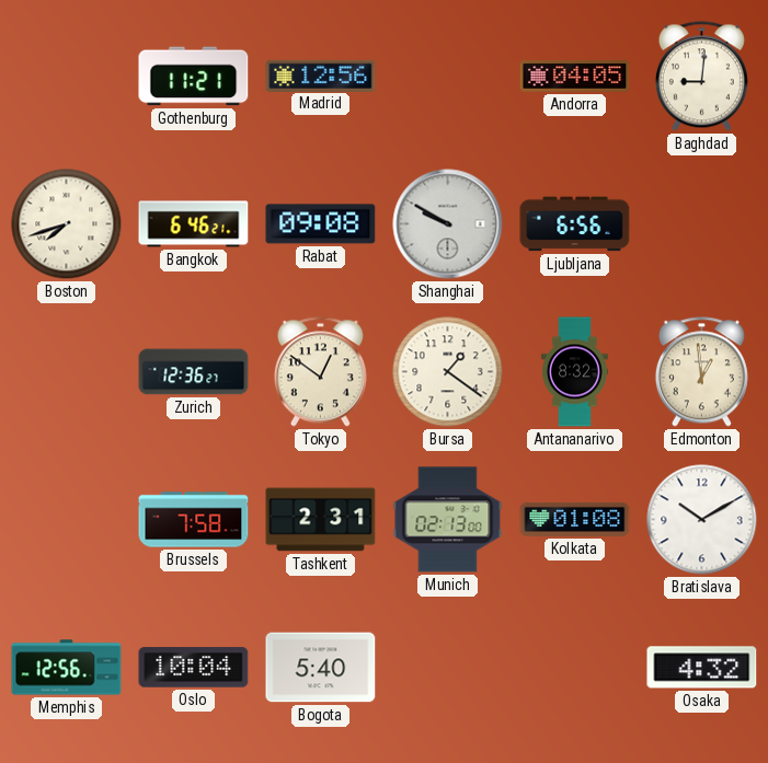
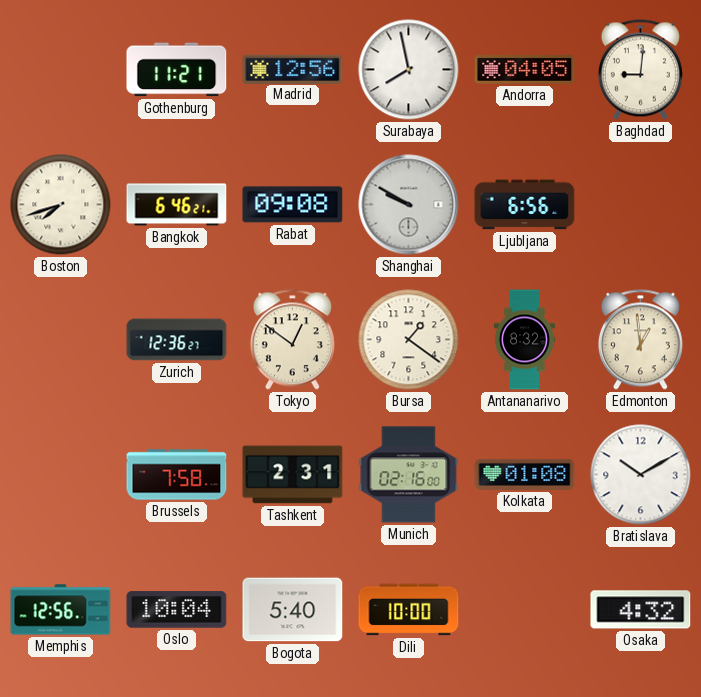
Surabaya: none -> 7:58 (409, 70)
Munich: 02:13 -> 02:16 (409, 475)
Dili: none -> 10:00 (409, 610)
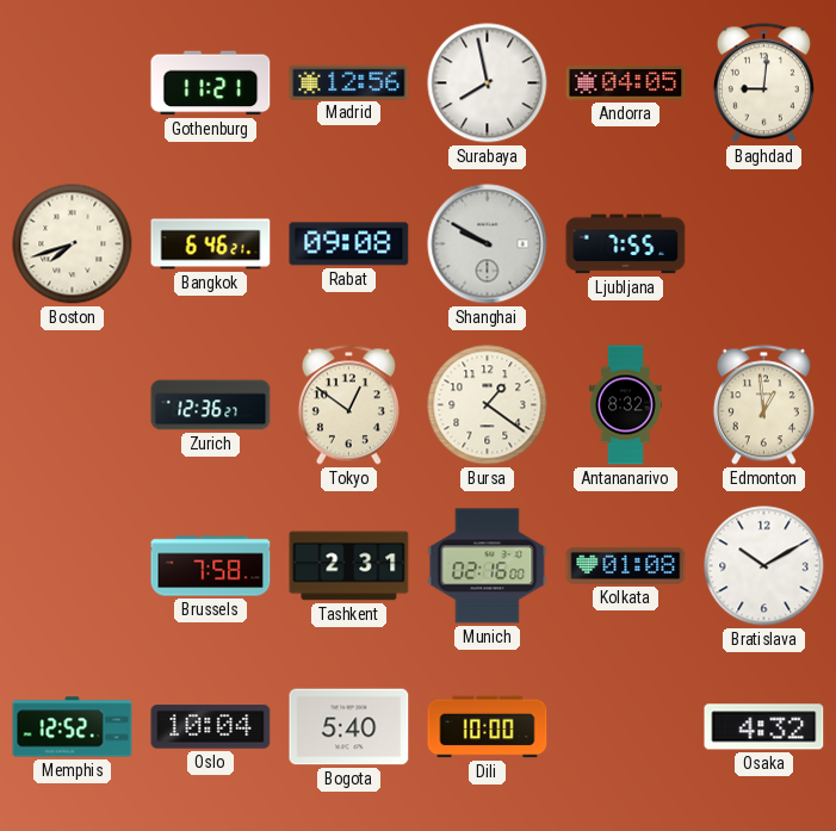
Ljubljana: 6:56 -> 7:55 (626, 244)
Memphis: 12:56 -> 12:52 (73, 727)
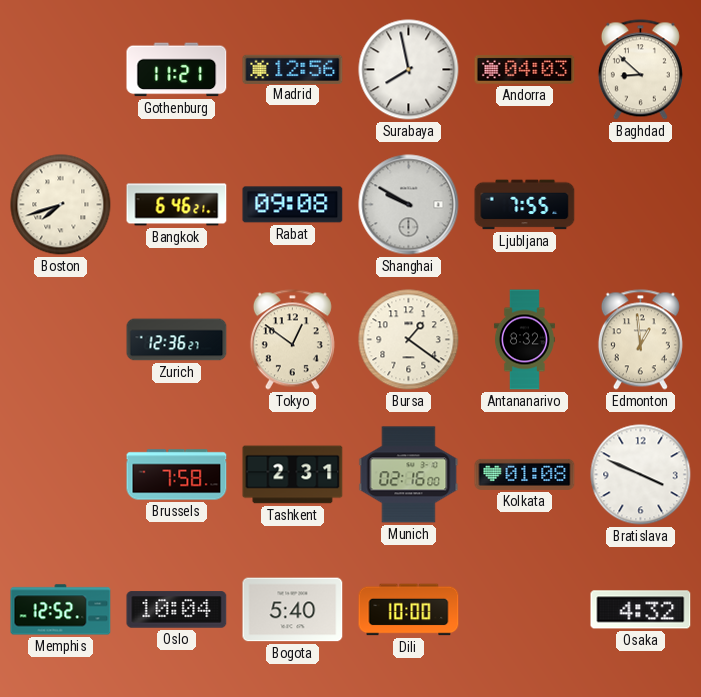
Andorra: 04:05 -> 04:03 (525, 70)
Baghdad: 9:01 -> 8:52 (640, 70)
Bratislava: 10:10 -> 3:49 (641, 475)
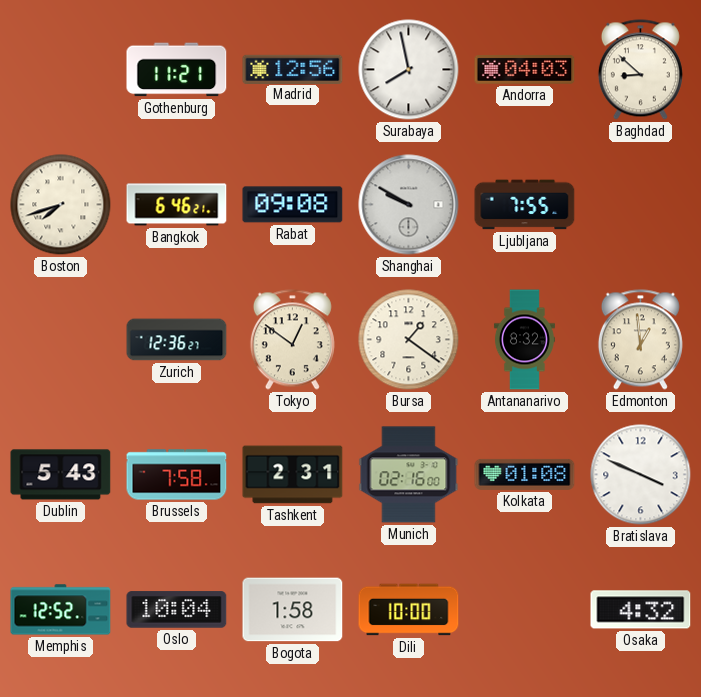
Dublin: none -> 5:43 (61, 475)
Bogota: 5:40 -> 1:58 (293, 610)
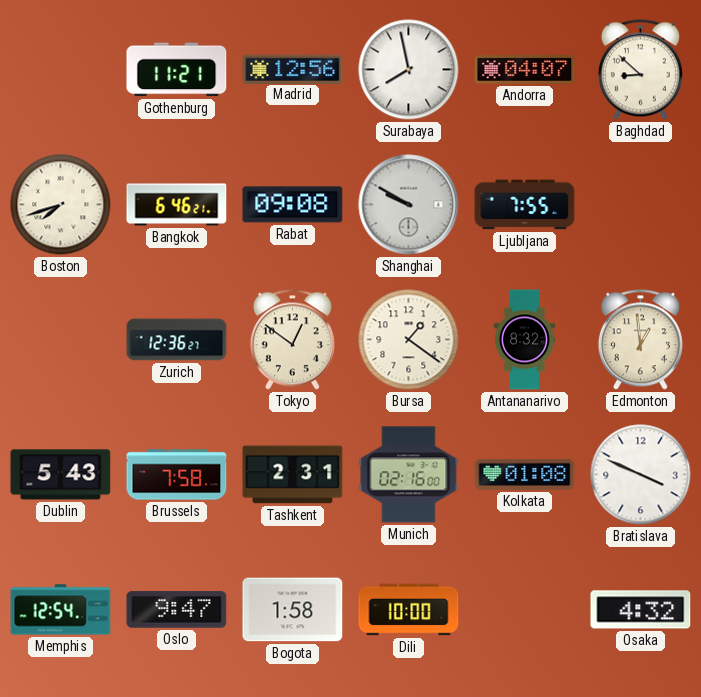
Andorra: 04:03 -> 04:07 (525, 70)
Memphis: 12:52 -> 12:54 (61, 610)
Oslo: 10:04 -> 9:47 (177, 610)
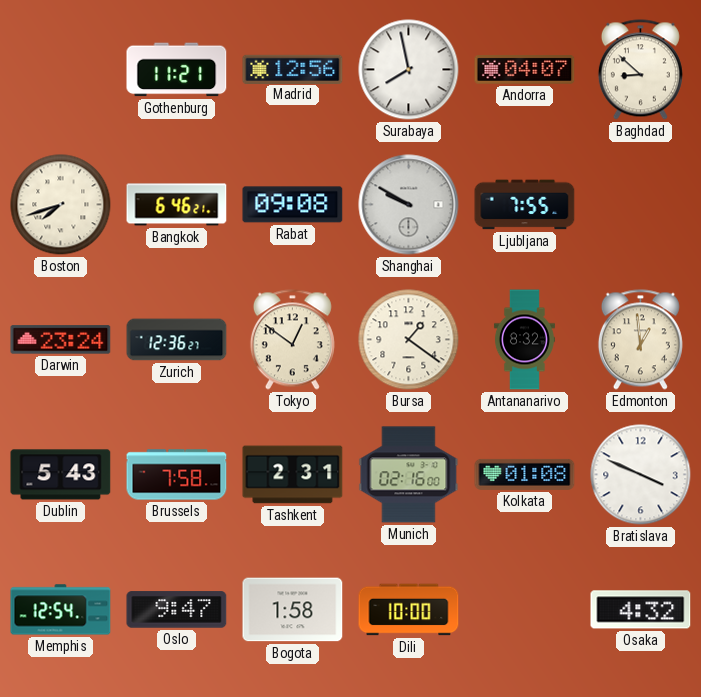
Darwin: none -> 23:24 (61, 340)
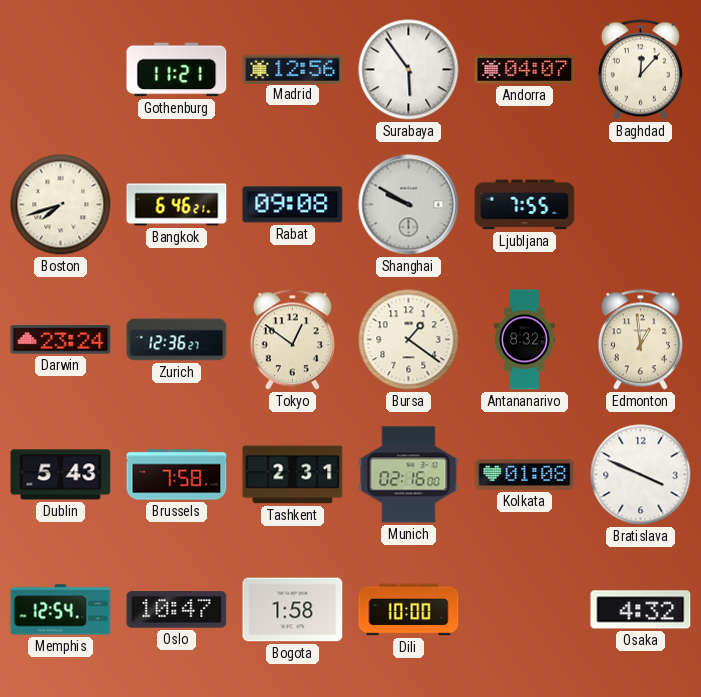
Surabaya: 7:58 -> 5:54 (409, 70)
Baghdad: 8:52 -> 12:07 (640, 70)
Oslo: 9:47 -> 10:47 (177, 610)
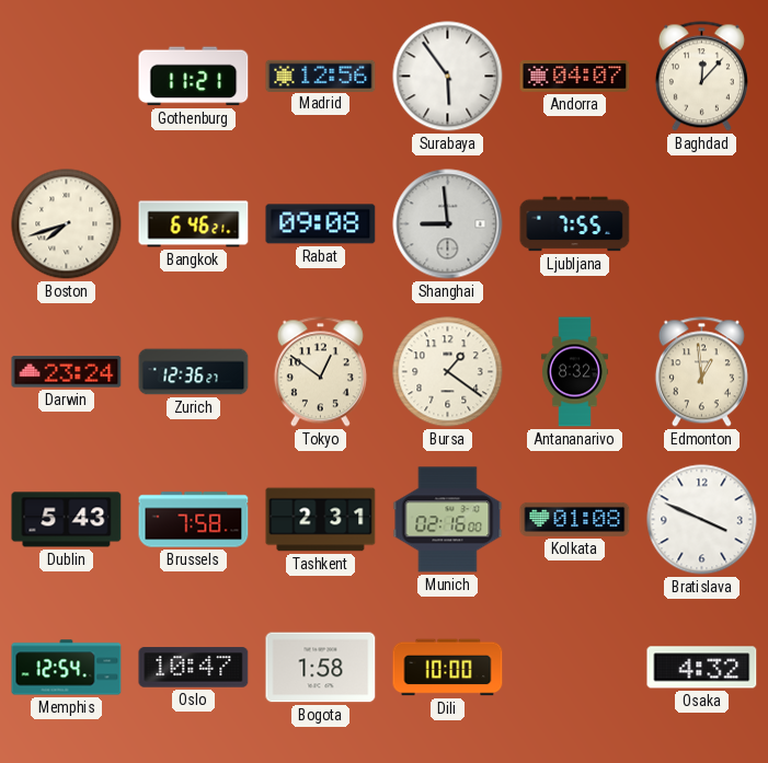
Shanghai: 9:50 -> 8:59 (448, 224)
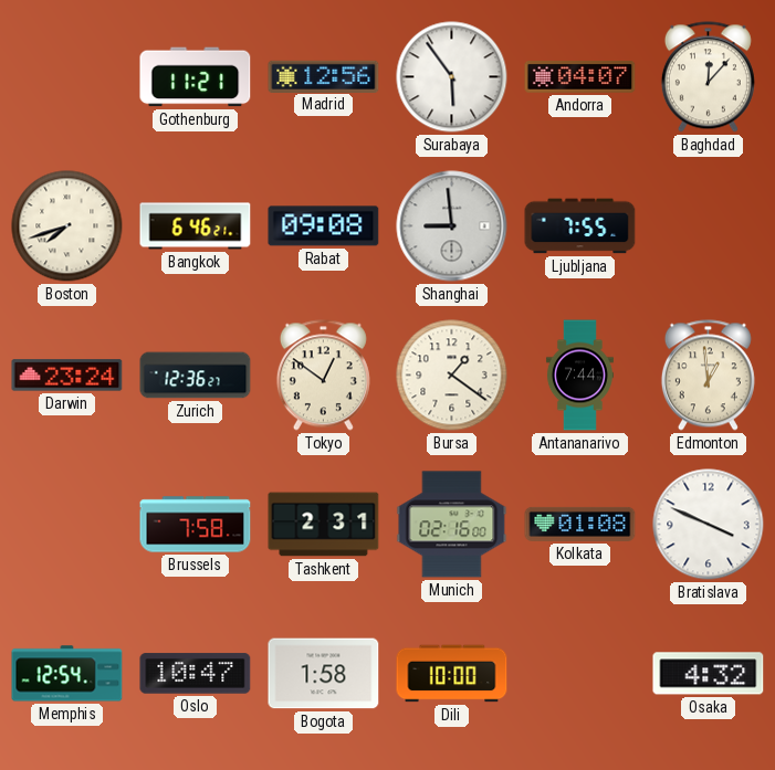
Antananarivo: 8:32 -> 7:44 (579, 376)
Dublin: 5:43 -> none (67, 520)
